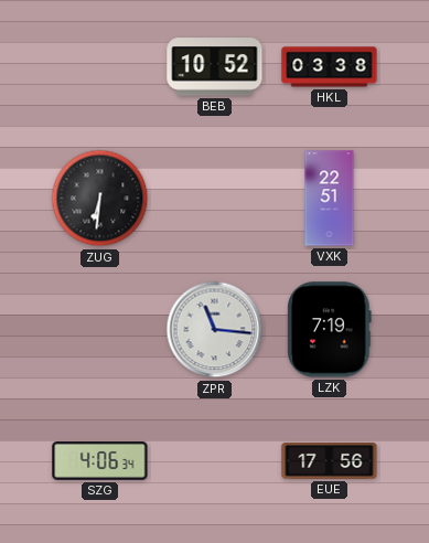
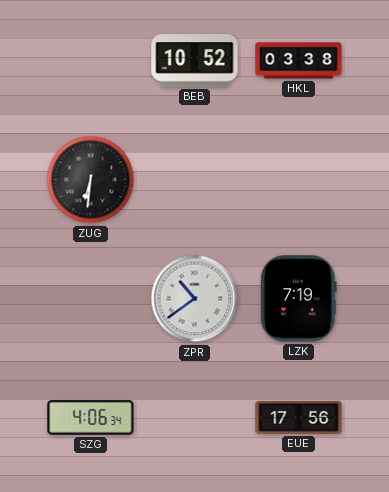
VXK: 22:51 -> none (330, 199)
ZPR: 11:16 -> 10:39 (195, 299)
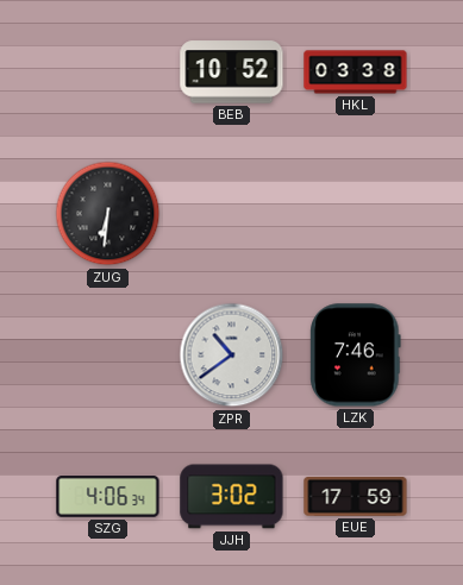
LZK: 7:19 -> 7:46 (356, 356)
JJH: none -> 3:02 (232, 497)
EUE: 17:56 -> 17:59 (356, 497)
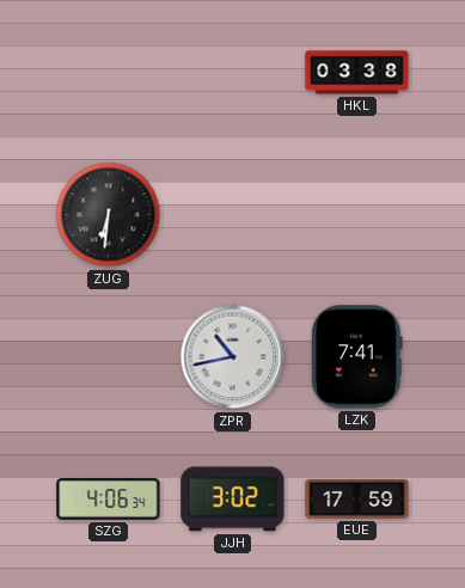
BEB: 10:52 -> none (232, 73)
ZPR: 10:39 -> 10:43 (233, 357)
LZK: 7:46 -> 7:41 (357, 357)
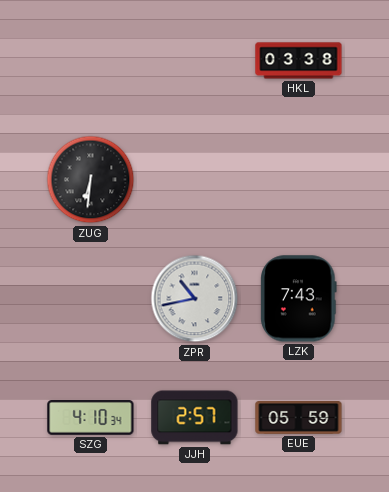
LZK: 7:41 -> 7:43 (299, 299)
SZG: 4:06 -> 4:10 (91, 418)
JJH: 3:02 -> 2:57 (195, 418)
EUE: 17:59 -> 05:59 (299, 418)
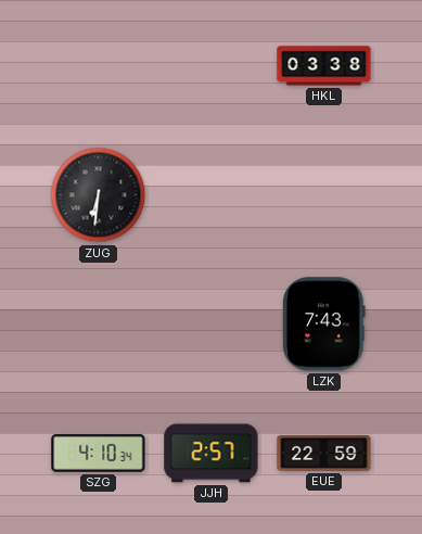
ZPR: 10:43 -> none (195, 299)
EUE: 05:59 -> 22:59 (324, 454)
